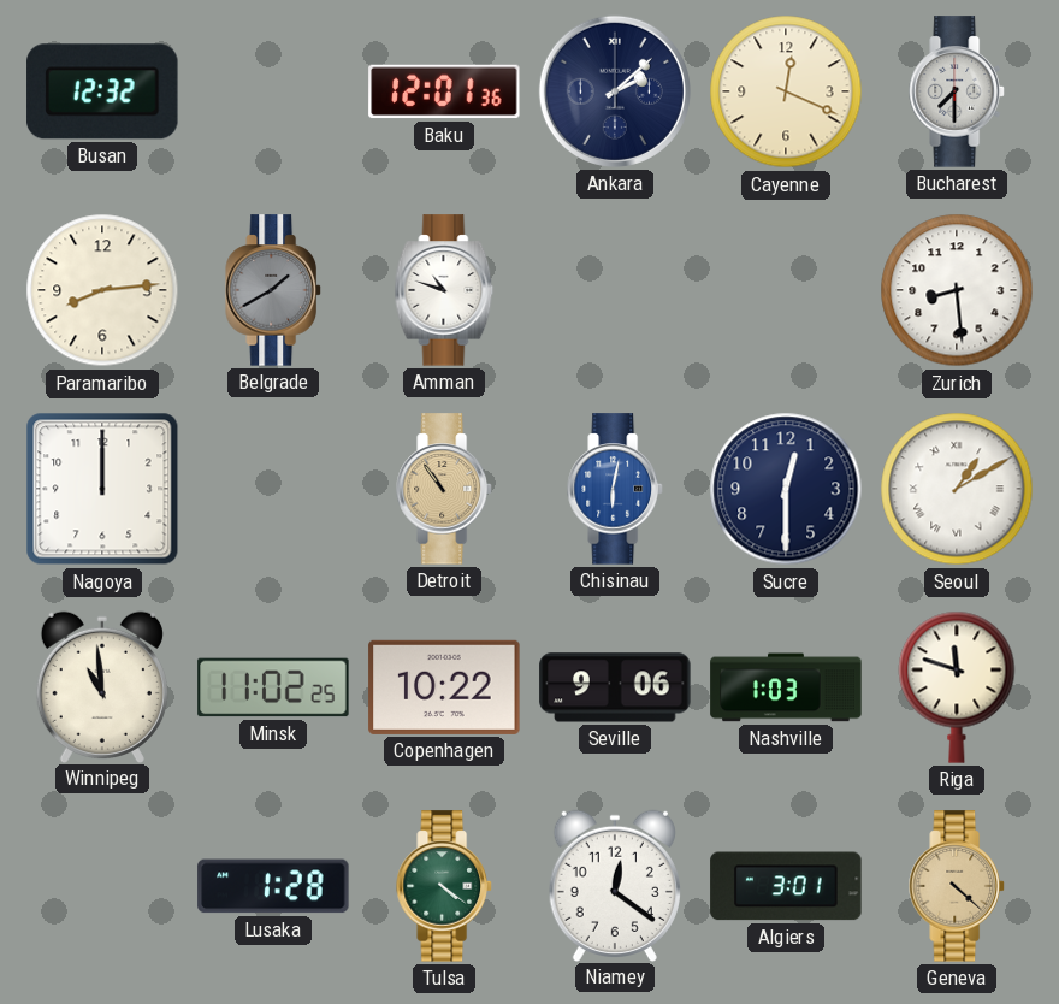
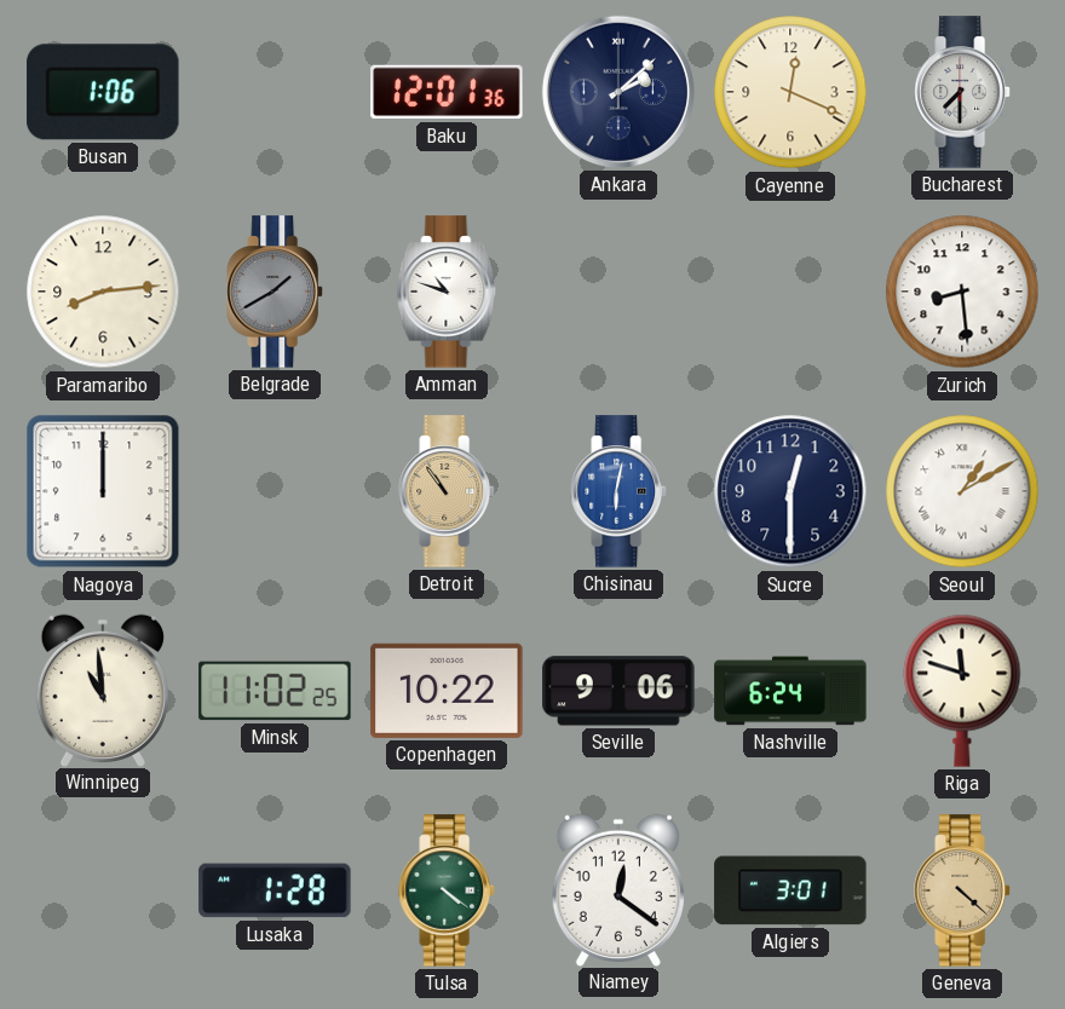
Busan: 12:32 -> 1:06 (103, 92)
Nashville: 1:03 -> 6:24 (790, 691)
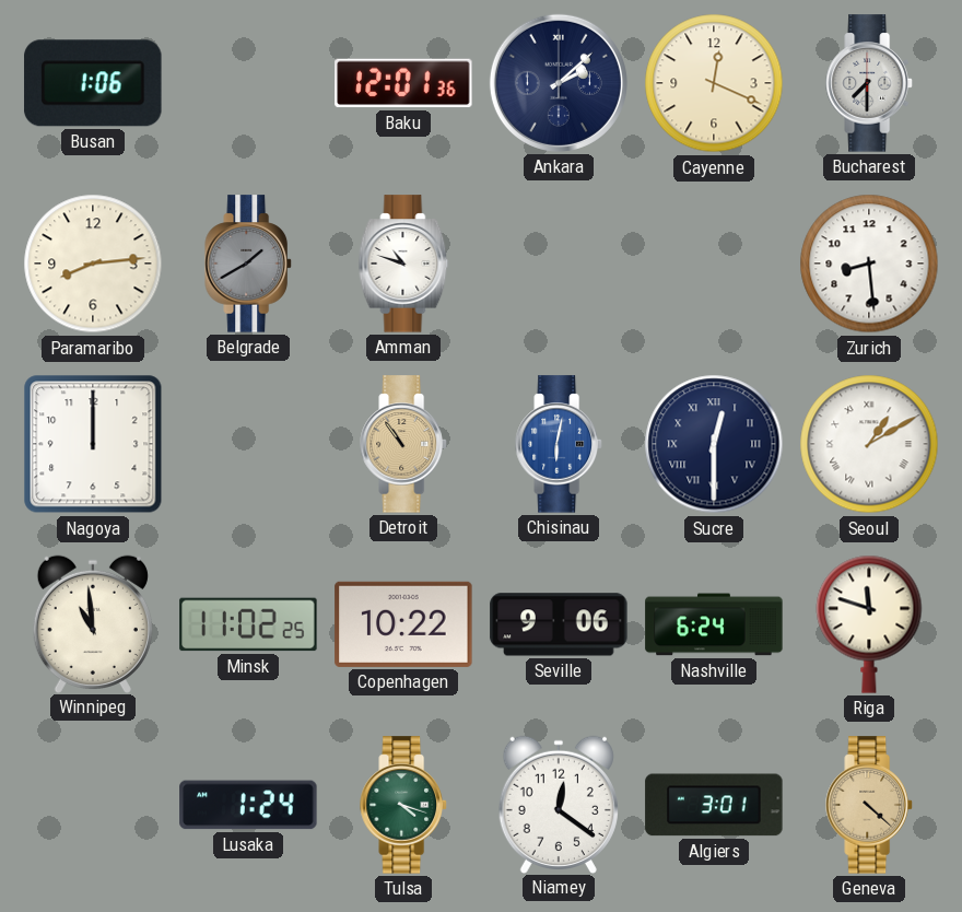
Sucre numerals: Arabic -> Roman (714, 444)
Lusaka: 1:28 -> 1:24 (248, 805)
Tulsa: 4:21 -> 4:18 (403, 805)
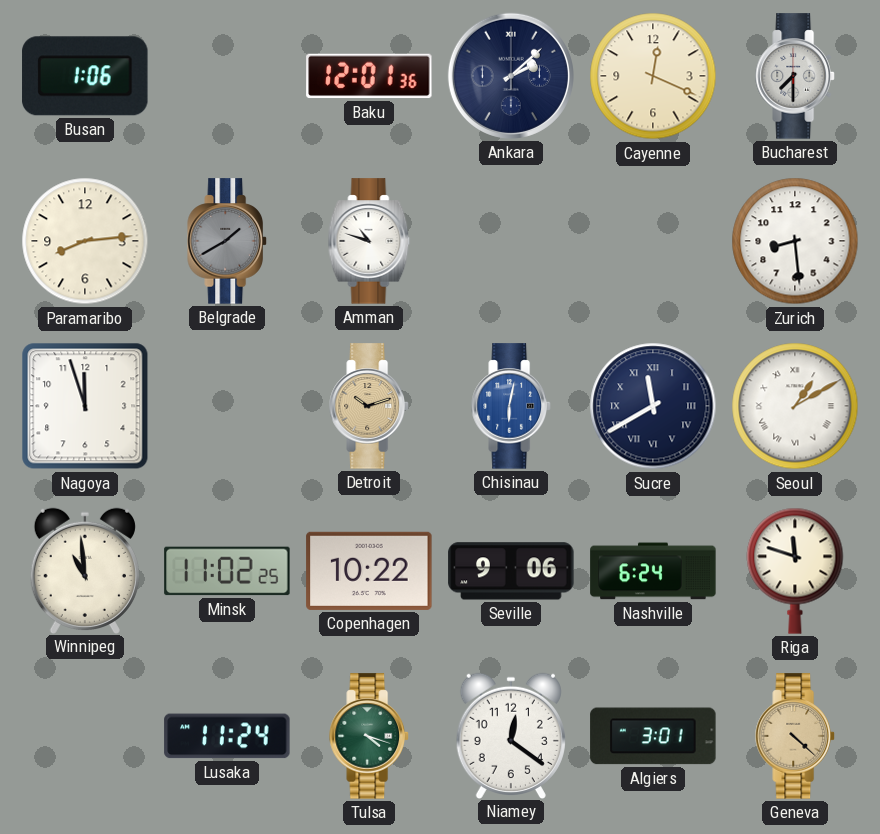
Nagoya: 12:00 -> 11:57 (85, 406)
Detroit: 10:54 -> 10:12 (369, 406)
Sucre: 12:30 -> 11:40 (653, 406)
Lusaka: 1:24 -> 11:24 (227, 736)
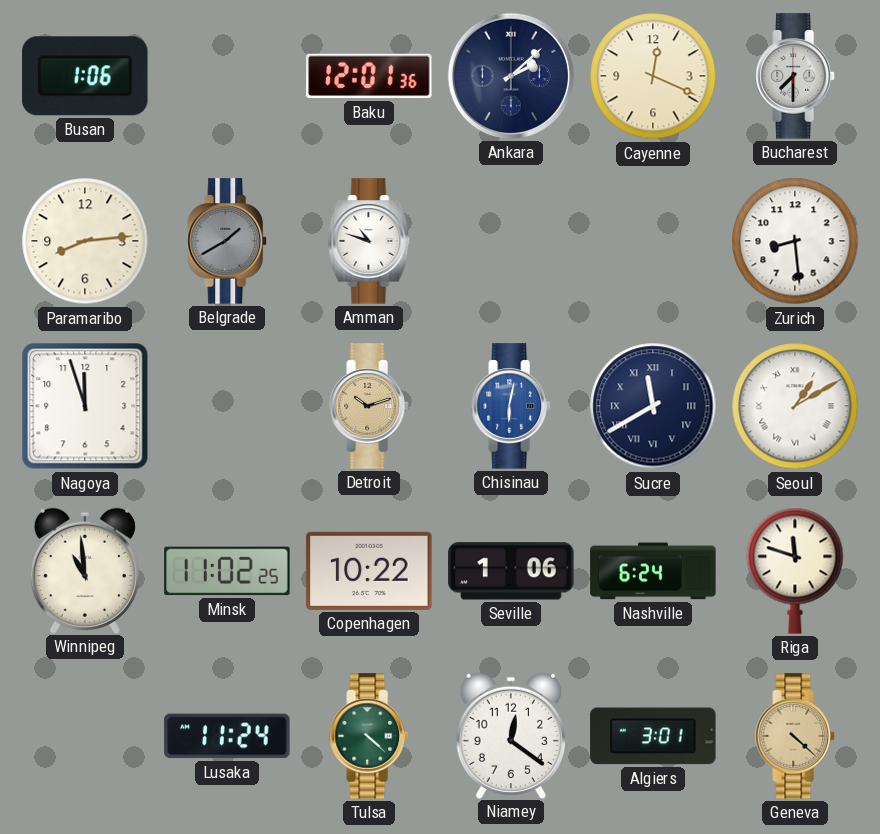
Seville: 9:06 -> 1:06 (511, 571)
Tulsa: 4:18 -> 4:22 (369, 736)
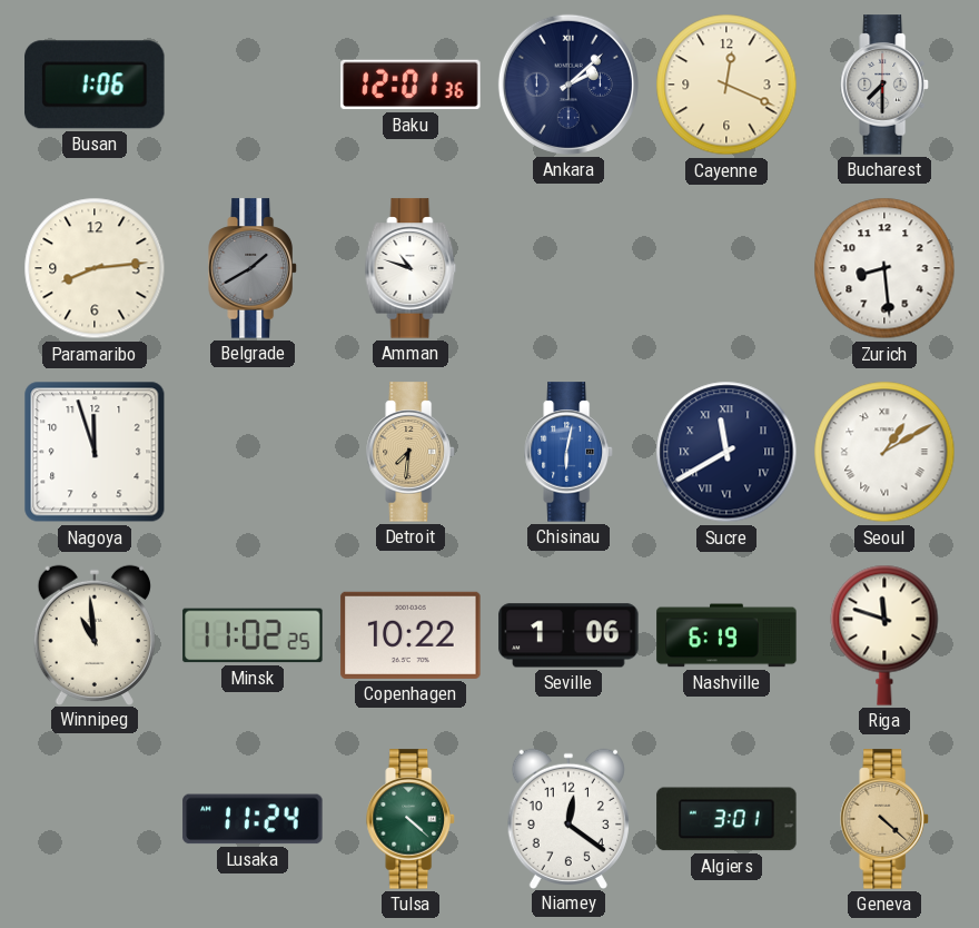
Detroit: 10:12 -> 7:31 (411, 452)
Nashville: 6:24 -> 6:19 (726, 635)
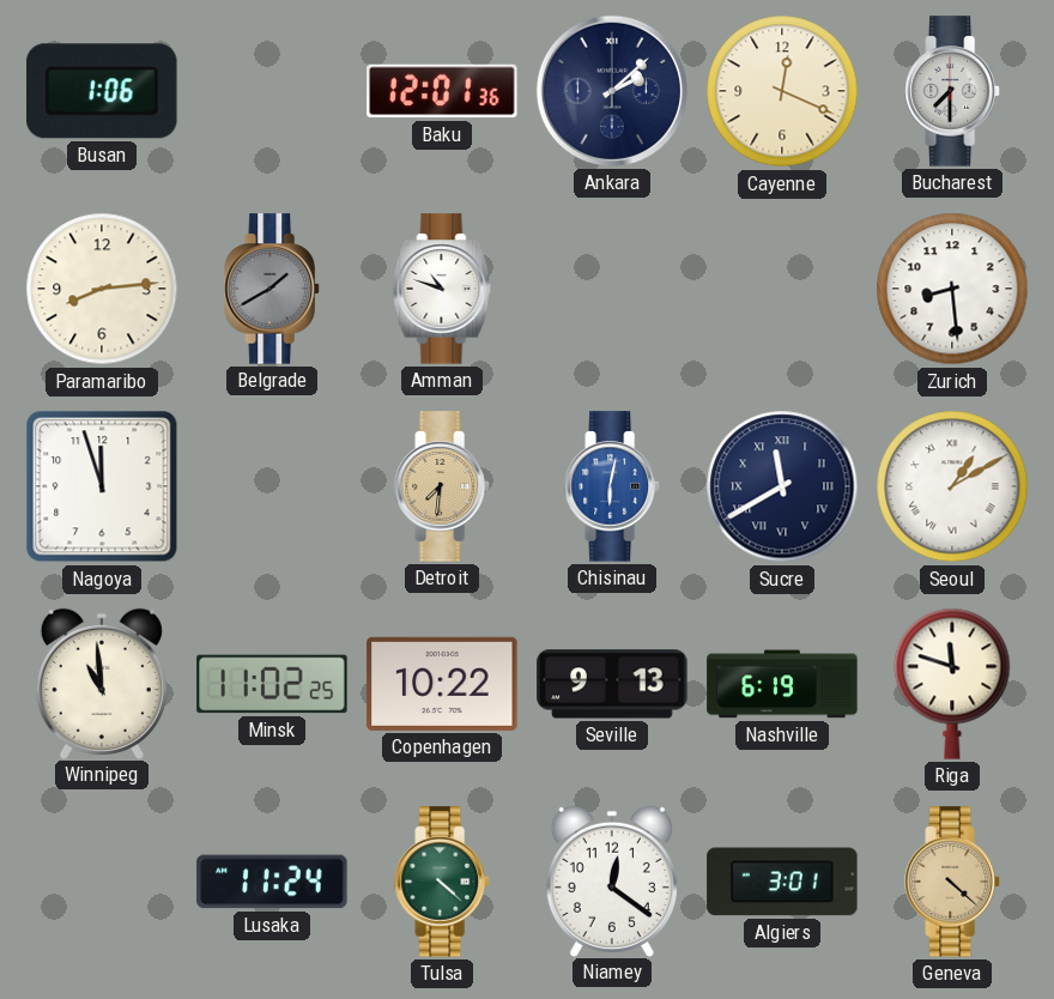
Seville: 1:06 -> 9:13 (612, 684)
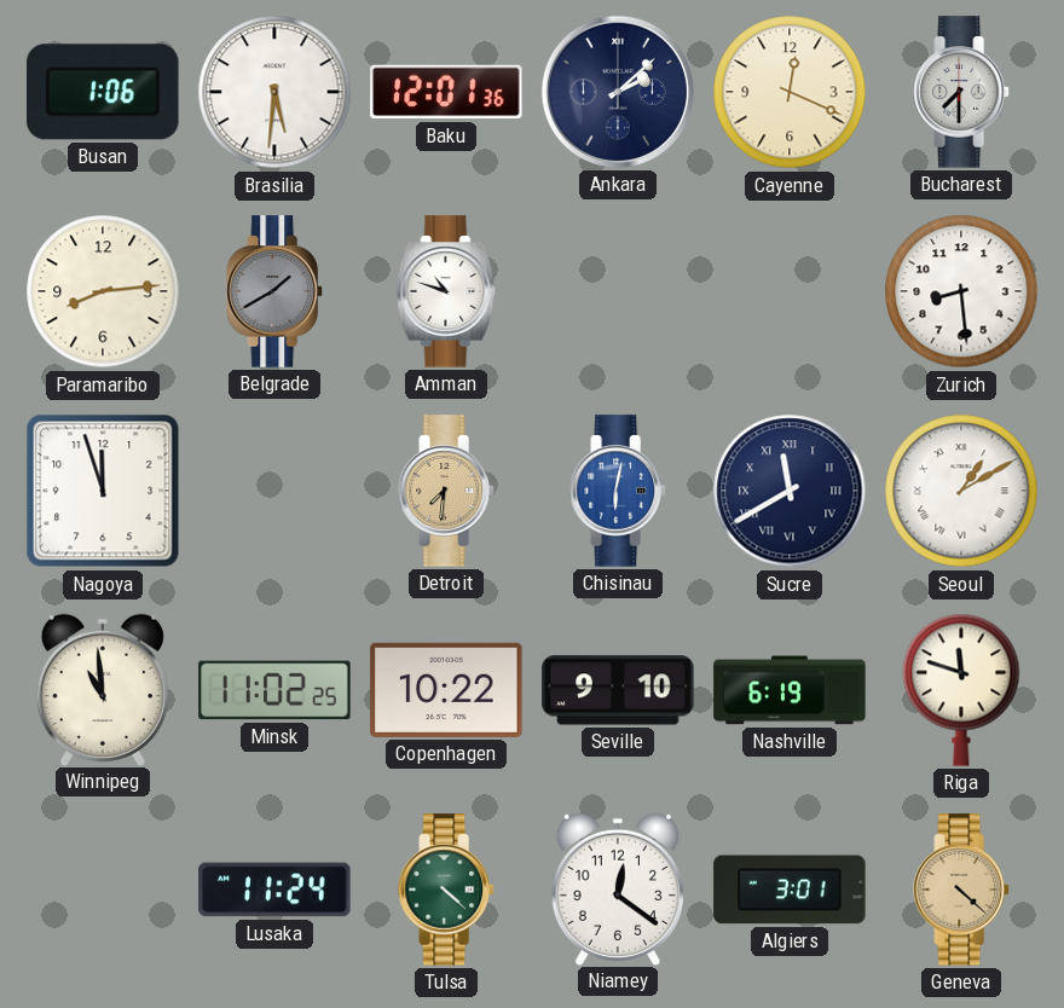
Brasilia: none -> 5:31 (274, 92)
Seville: 9:13 -> 9:10 (618, 690)
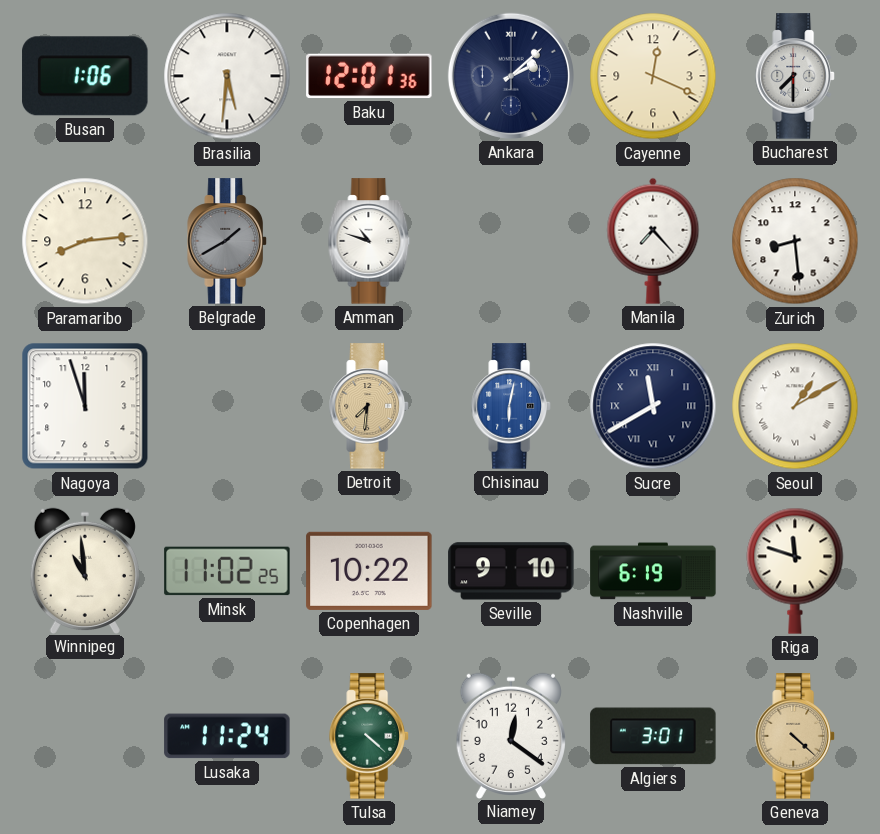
Manila: none -> 7:23 (653, 241)
